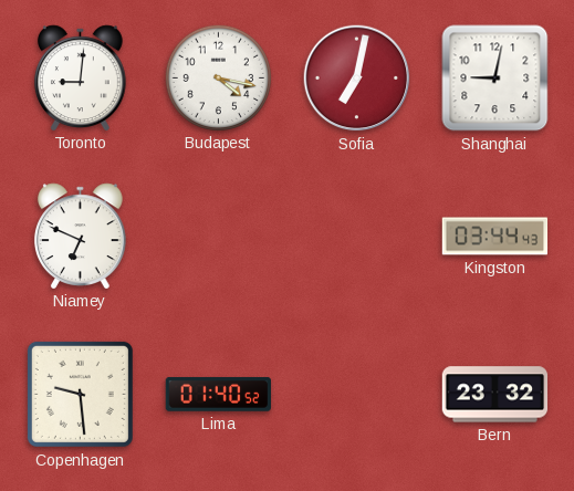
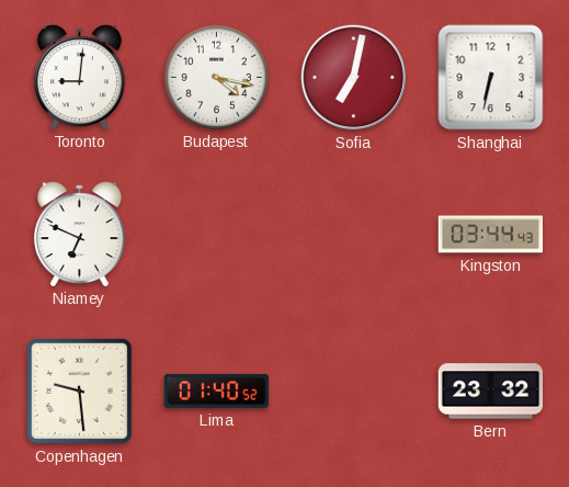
Shanghai: 9:02 -> 6:32 (491, 78)
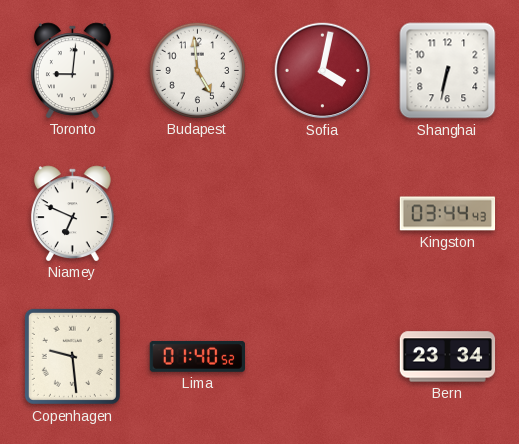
Budapest: 4:17 -> 4:59 (197, 70)
Sofia: 7:02 -> 4:02 (323, 71)
Bern: 23:32 -> 23:34 (448, 357)
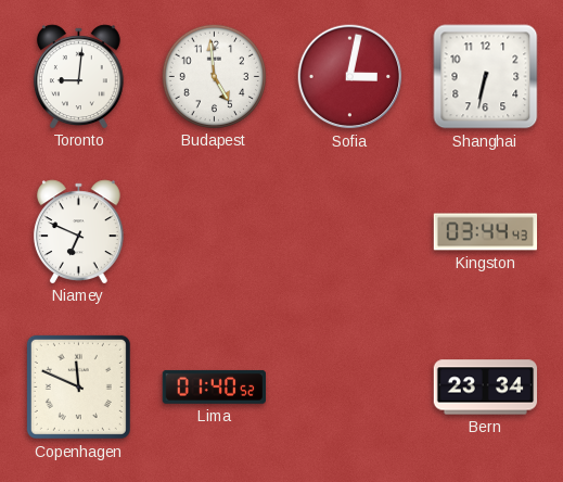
Sofia: 4:02 -> 3:02 (350, 77)
Copenhagen: 9:29 -> 11:49 (78, 386)
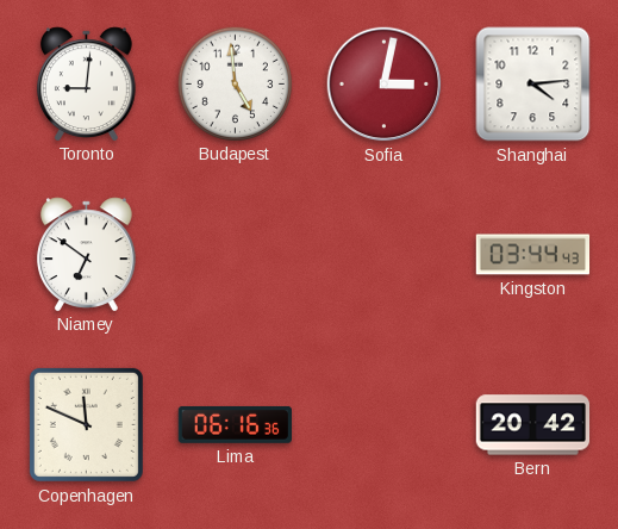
Shanghai: 6:32 -> 4:14 (533, 85)
Niamey: 6:49 -> 6:51 (86, 254)
Lima: 01:40 -> 06:16 (235, 424)
Bern: 23:34 -> 20:42 (533, 425)
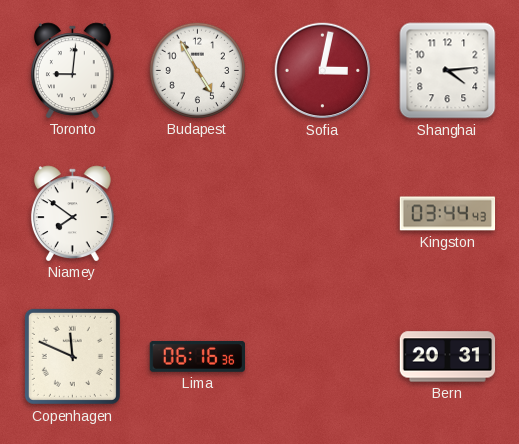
Budapest: 4:59 -> 4:55 (197, 70)
Niamey: 6:51 -> 7:51 (72, 213)
Bern: 20:42 -> 20:31 (448, 357)
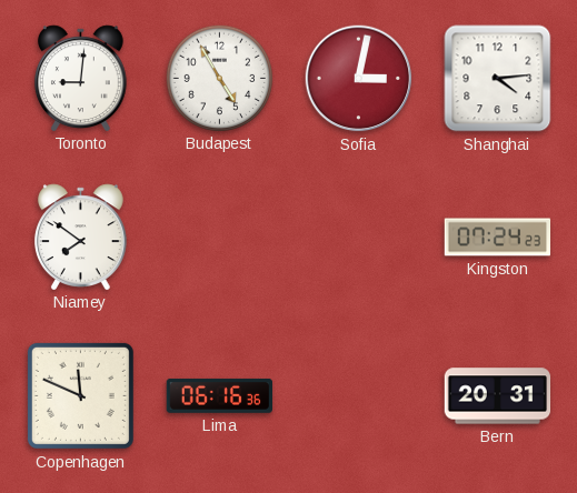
Kingston: 03:44 -> 07:24 (498, 238)
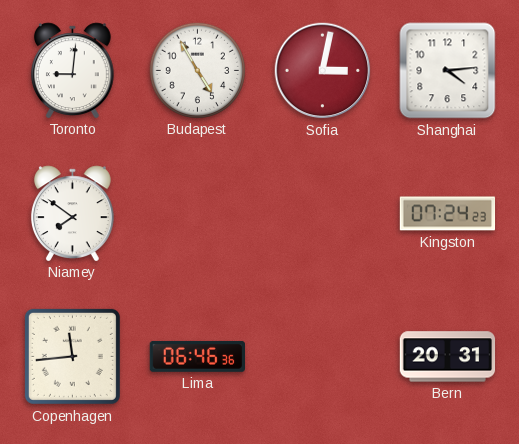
Copenhagen: 11:49 -> 11:44 (72, 356)
Lima: 06:16 -> 06:46 (197, 356)
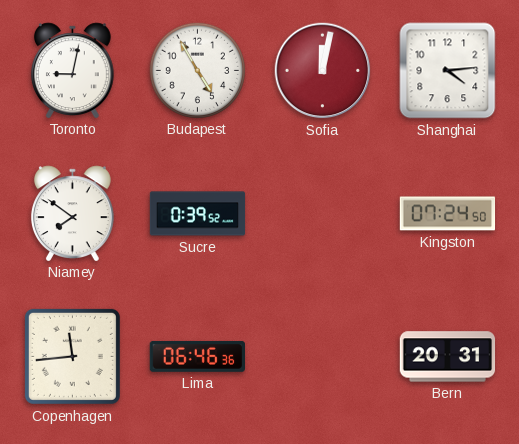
Toronto: 9:01 -> 9:02 (72, 70)
Sofia: 3:02 -> 12:02 (323, 71)
Sucre: none -> 0:39 (198, 214)
Kingston: 07:24:23 -> 07:24:50 (448, 214)
